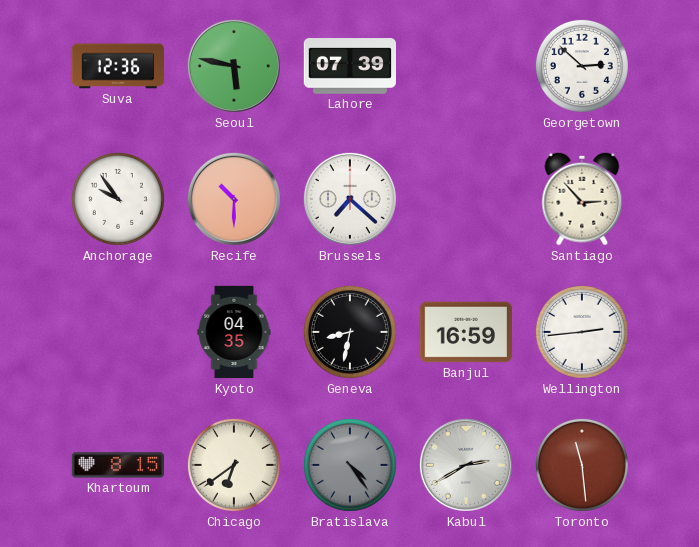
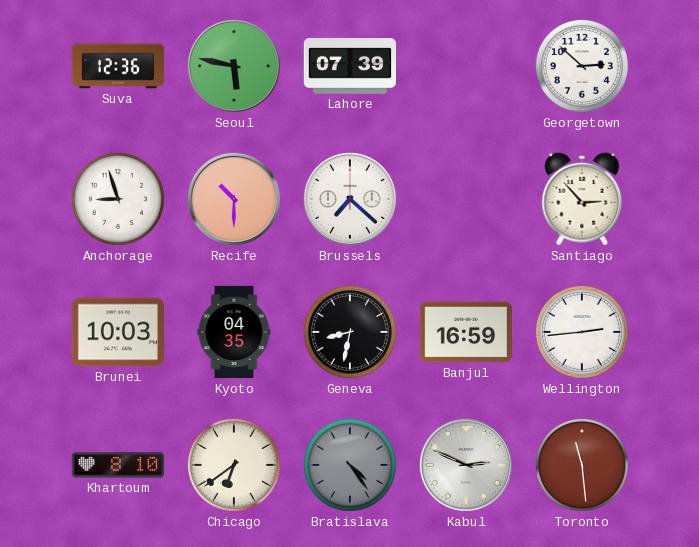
Anchorage: 9:54 -> 8:57 (118, 199)
Brunei: none -> 10:03 (117, 332)
Khartoum: 8:15 -> 8:10 (117, 465)
Kabul: 2:40 -> 2:49 (466, 465)
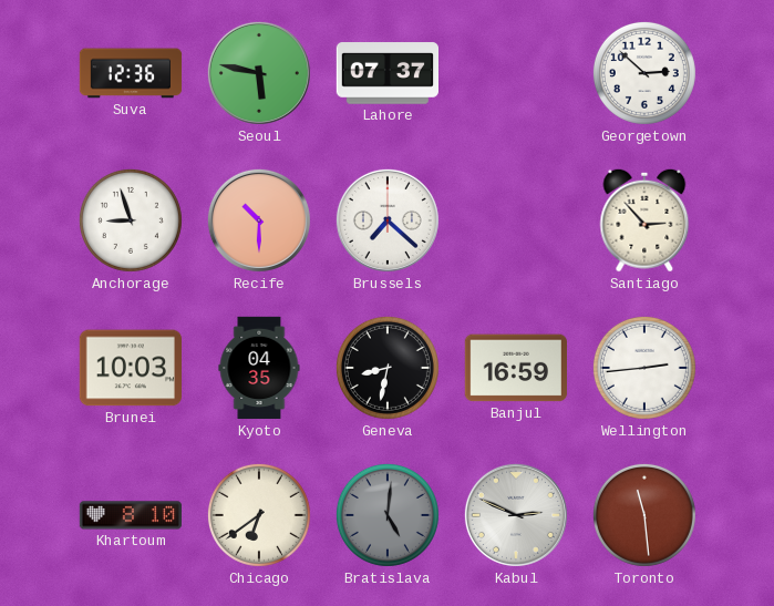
Lahore: 07:39 -> 07:37 (386, 73)
Bratislava: 4:24 -> 5:01 (388, 515)
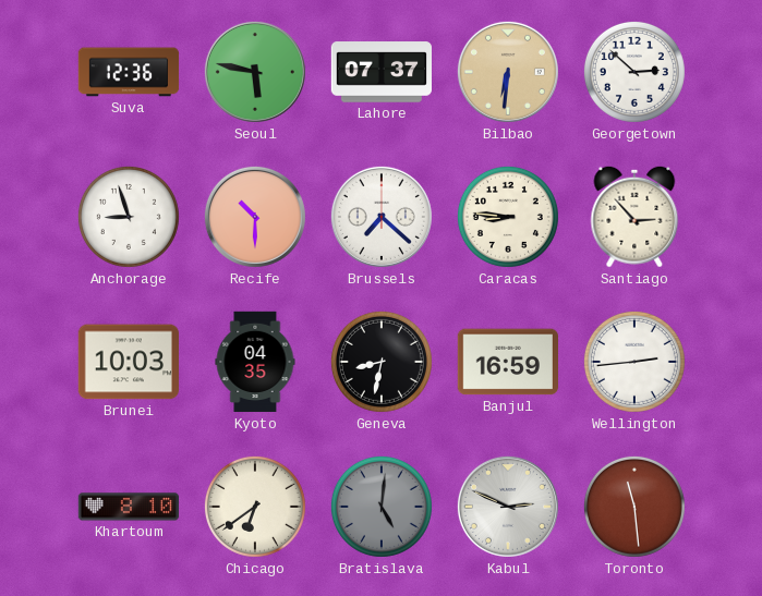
Bilbao: none -> 6:31 (508, 72)
Caracas: none -> 8:46 (508, 217)
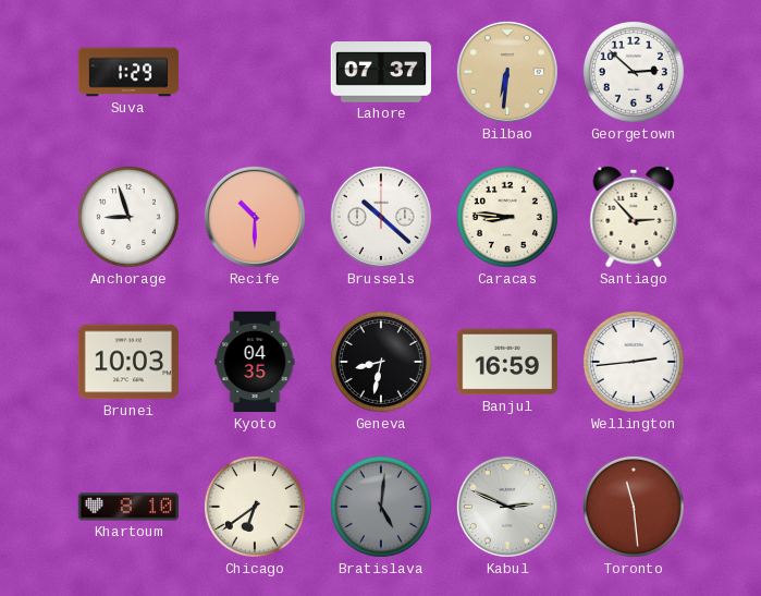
Suva: 12:36 -> 1:29 (128, 72)
Seoul: 5:47 -> none (255, 72)
Brussels: 7:22 -> 10:22 (381, 217)
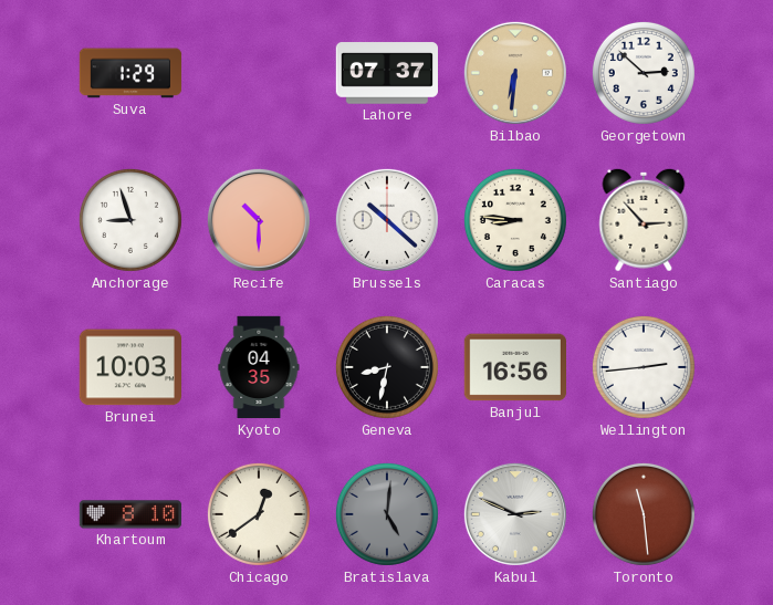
Banjul: 16:59 -> 16:56 (514, 367)
Chicago: 6:39 -> 12:39 (259, 514)
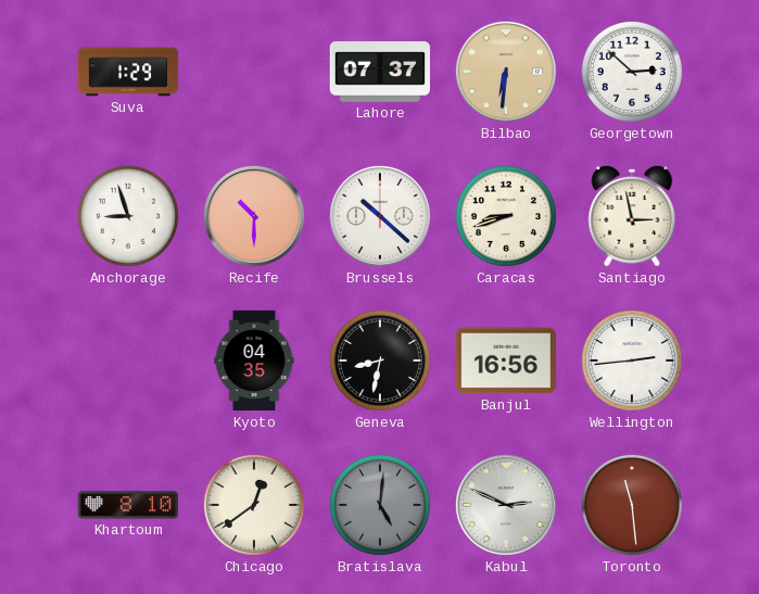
Caracas: 8:46 -> 8:42 (506, 216)
Santiago: 2:53 -> 2:58 (632, 216)
Brunei: 10:03 -> none (129, 367)
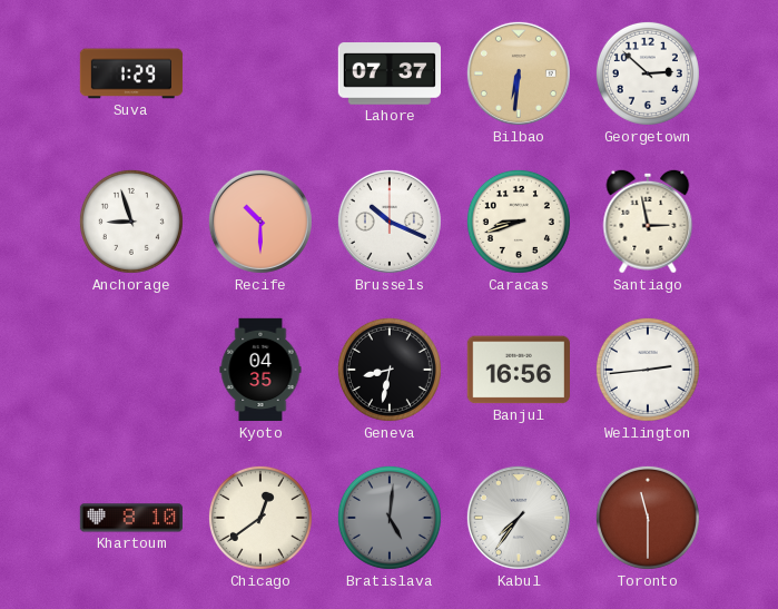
Brussels: 10:22 -> 10:19 (390, 222)
Kabul: 2:49 -> 7:36 (519, 518)
Toronto: 11:29 -> 11:30 (648, 518)
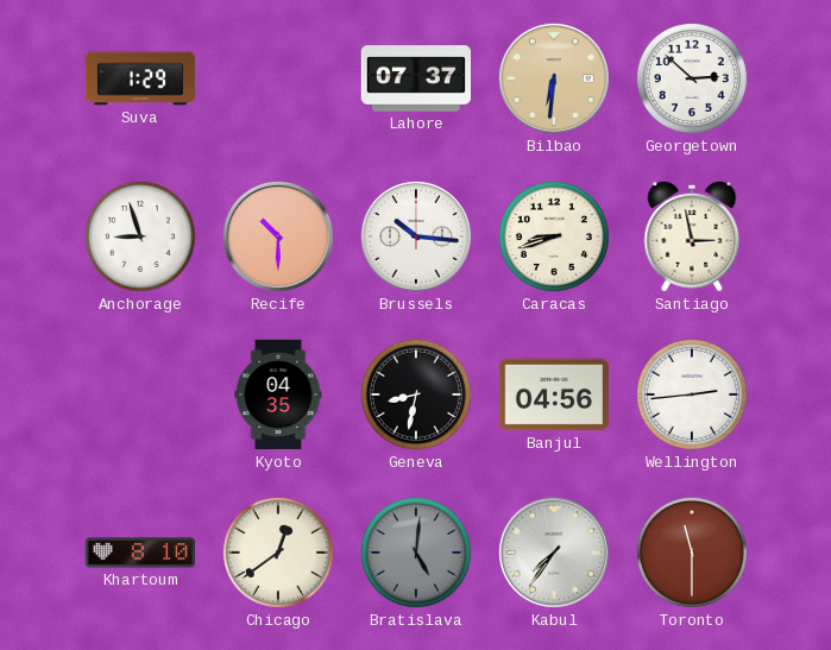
Brussels: 10:19 -> 10:16 (416, 236)
Banjul: 16:56 -> 04:56 (553, 395)
